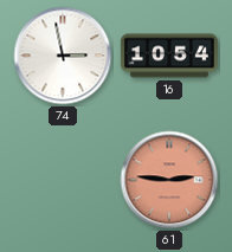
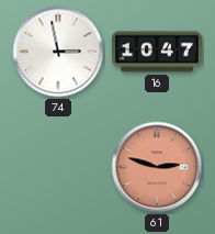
16: 10:54 -> 10:47 (157, 52)
61: 2:46 -> 2:48 (157, 167)
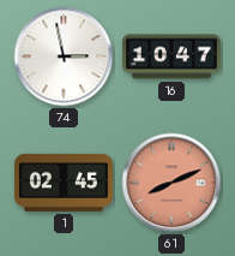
1: none -> 02:45 (64, 183)
61: 2:48 -> 8:11 (171, 183)
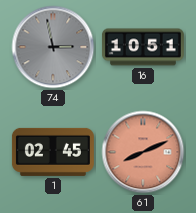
74 dial: white -> grey (53, 47)
16: 10:47 -> 10:51 (143, 47)
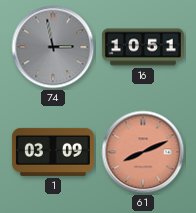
1: 02:45 -> 03:09 (53, 152)
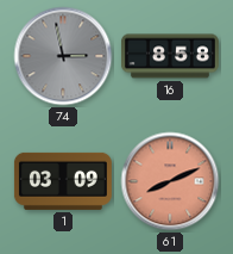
16: 10:51 -> 8:58 (170, 56)
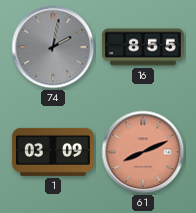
74: 2:58 -> 2:02 (53, 47)
16: 8:58 -> 8:55 (143, 47)
